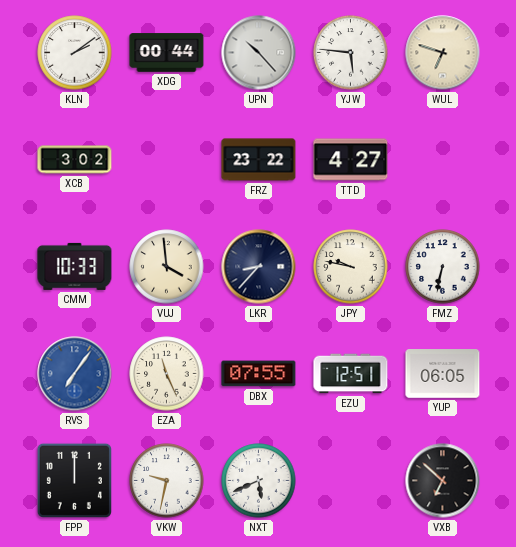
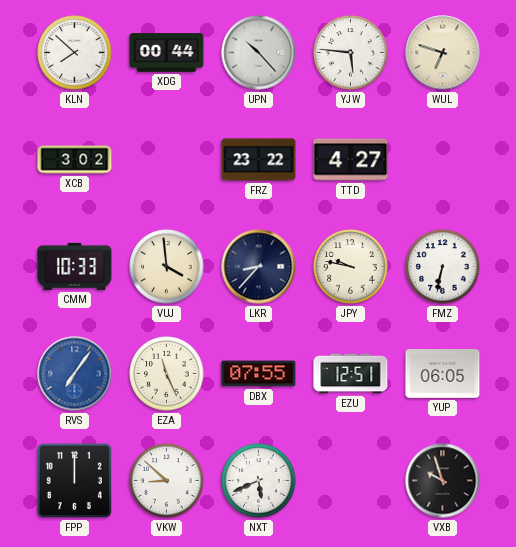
KLN: 2:09 -> 7:52 (75, 53)
VKW: 9:32 -> 8:52 (167, 481)
VXB: 6:52 -> 9:57 (443, 481)
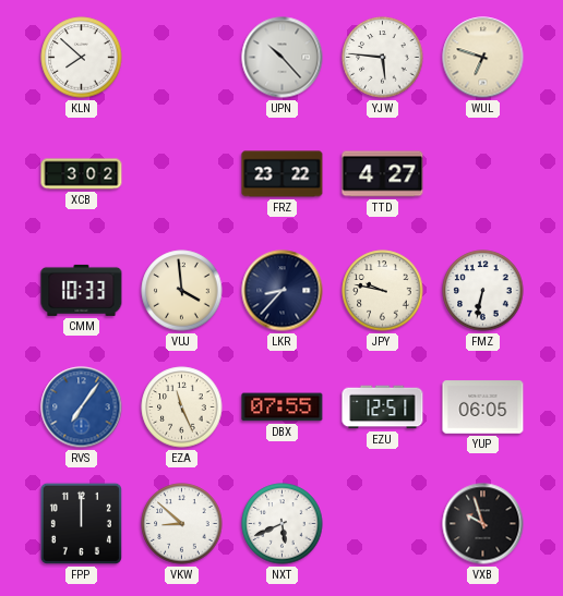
XDG: 00:44 -> none (167, 53)
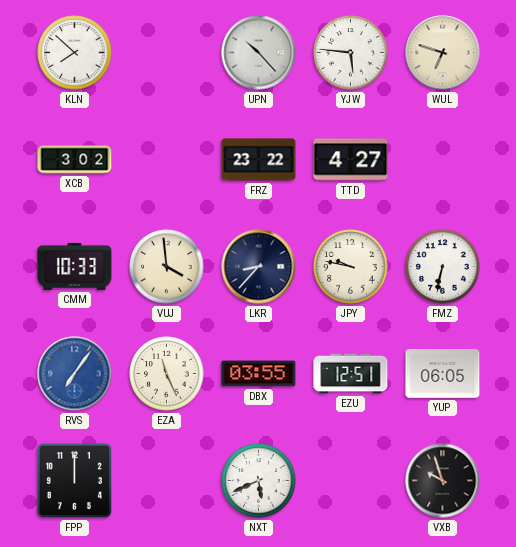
DBX: 07:55 -> 03:55 (259, 374)
VKW: 8:52 -> none (182, 524)
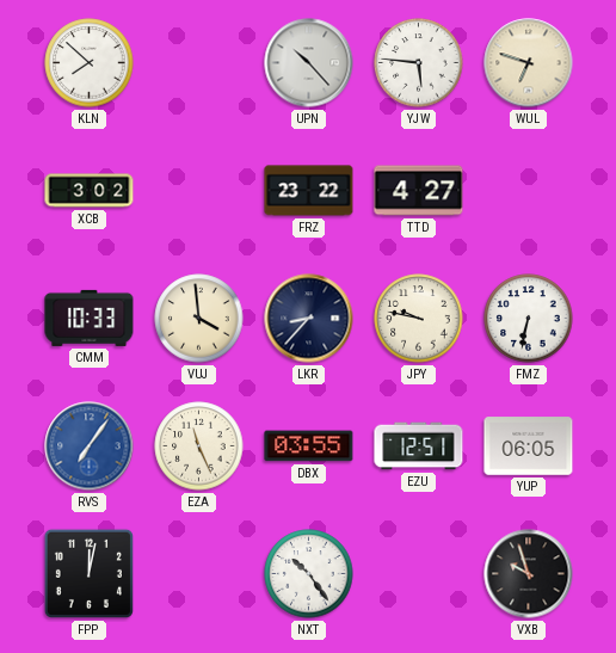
FPP: 12:00 -> 12:02 (88, 573)
NXT: 5:41 -> 10:24 (309, 574)
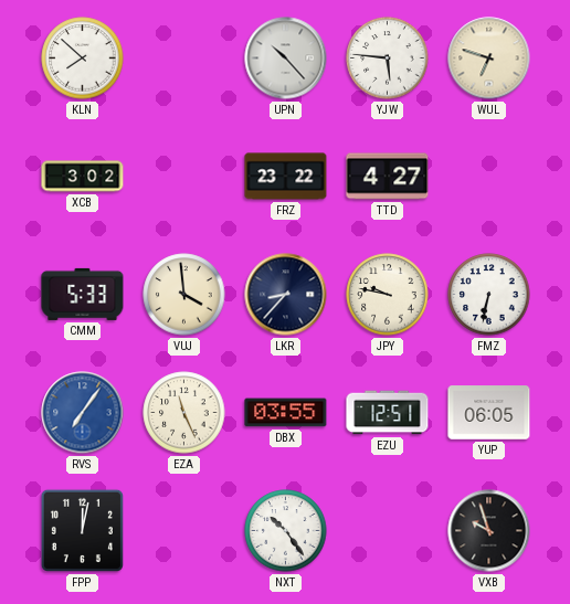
CMM: 10:33 -> 5:33 (83, 294)
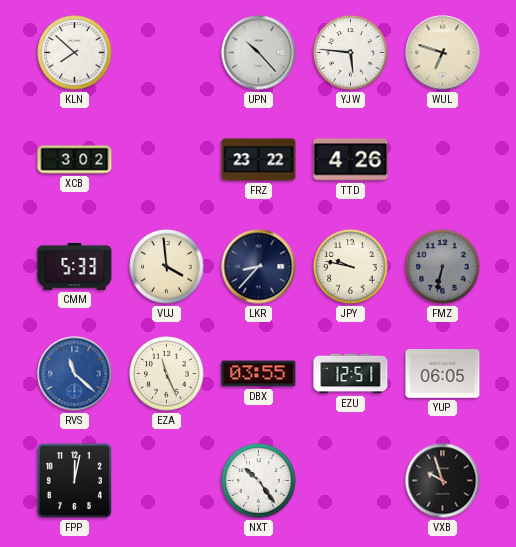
TTD: 4:27 -> 4:26 (351, 160)
FMZ dial: white -> grey (443, 267)
RVS: 7:06 -> 11:22 (75, 374)
